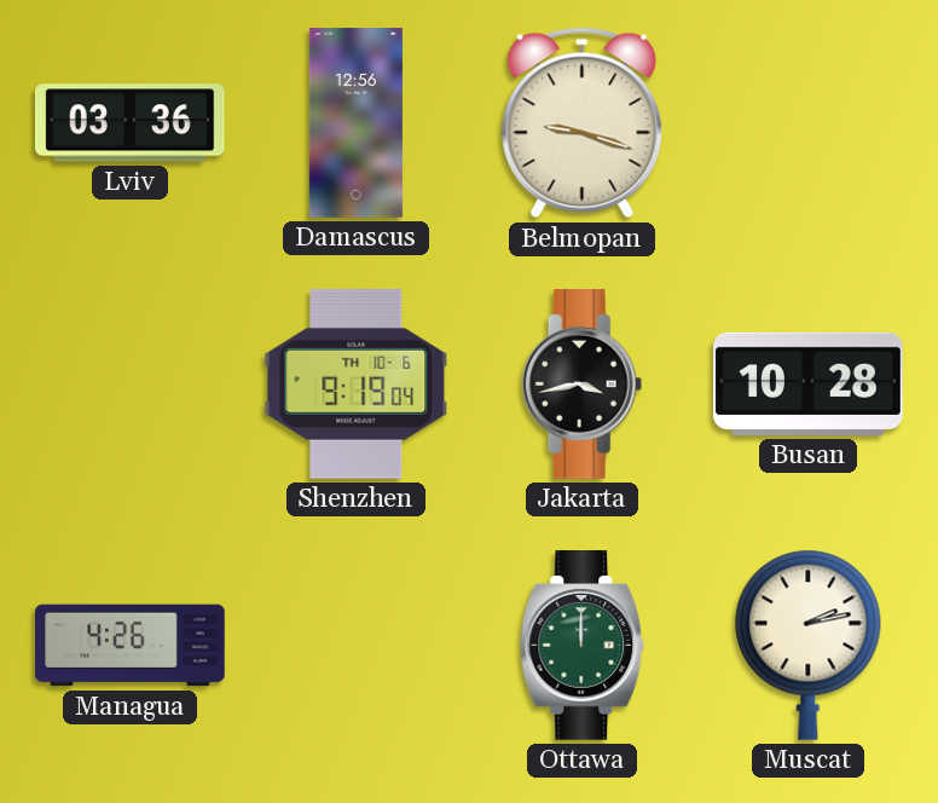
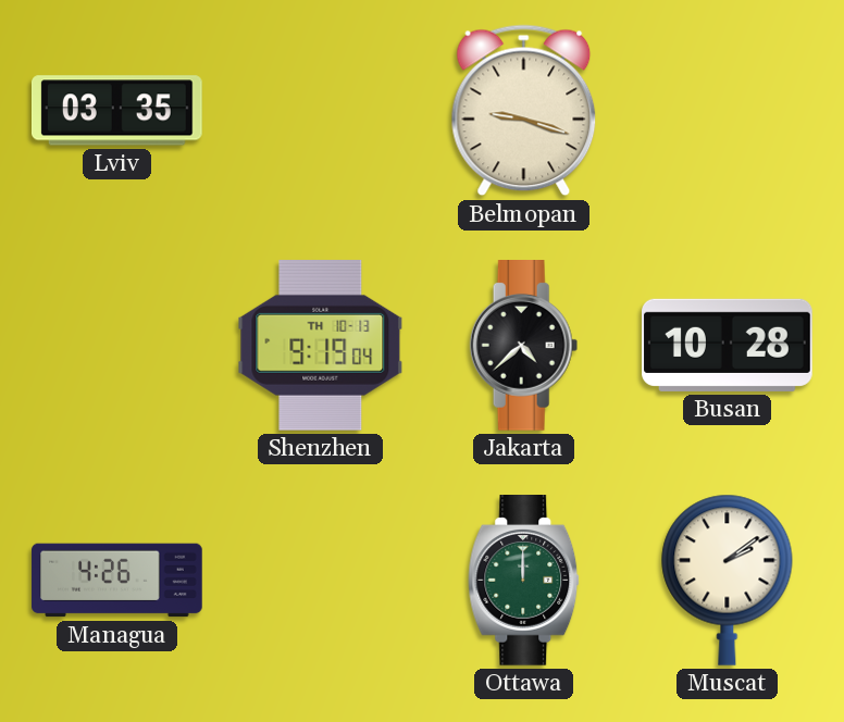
Lviv: 03:36 -> 03:35 (117, 111)
Damascus: 12:56 -> none (355, 123)
Shenzhen date: TH 10-6 -> TH 10-13 (321, 345)
Jakarta: 3:43 -> 4:38 (524, 346)
Muscat: 2:13 -> 2:09 (728, 580)
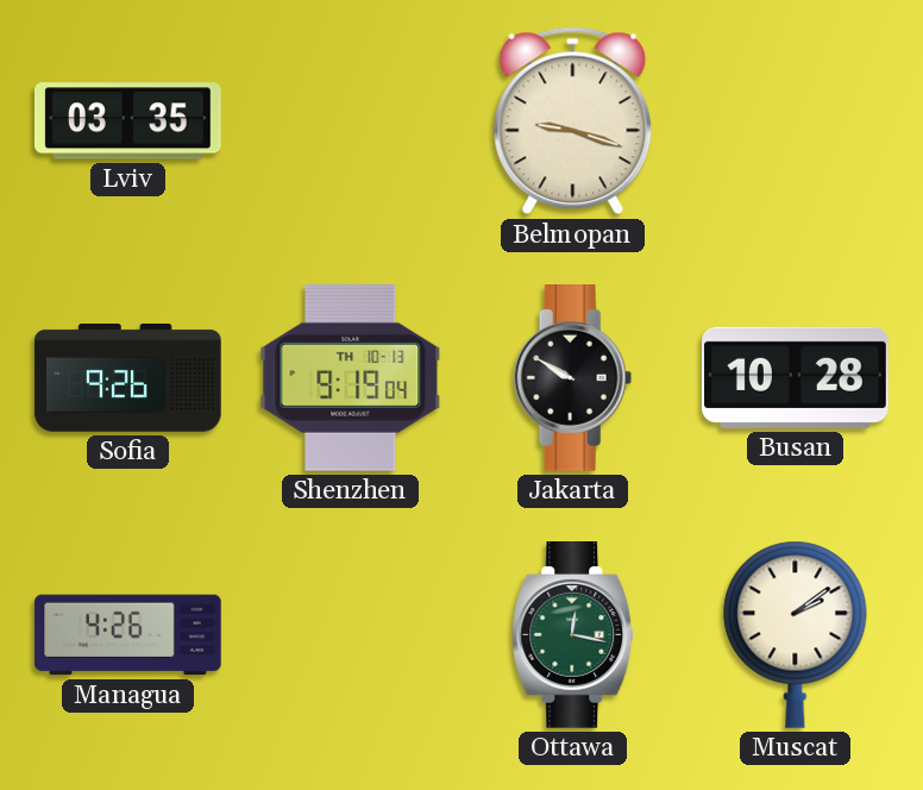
Sofia: none -> 9:26 (128, 378)
Jakarta: 4:38 -> 9:50 (573, 378)
Ottawa: 12:00 -> 12:17 (573, 635)
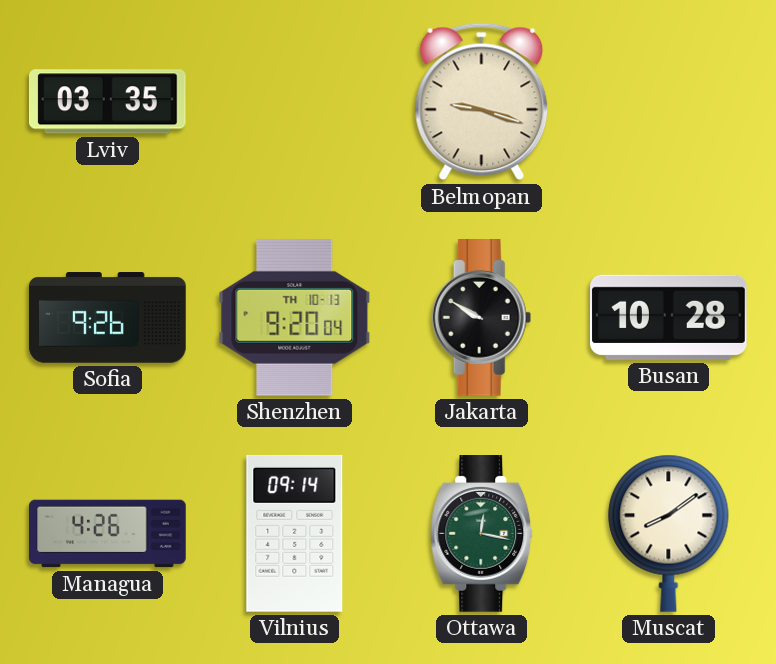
Shenzhen: 9:19 -> 9:20 (295, 317)
Vilnius: none -> 09:14 (295, 533)
Muscat: 2:09 -> 8:09 (669, 533)
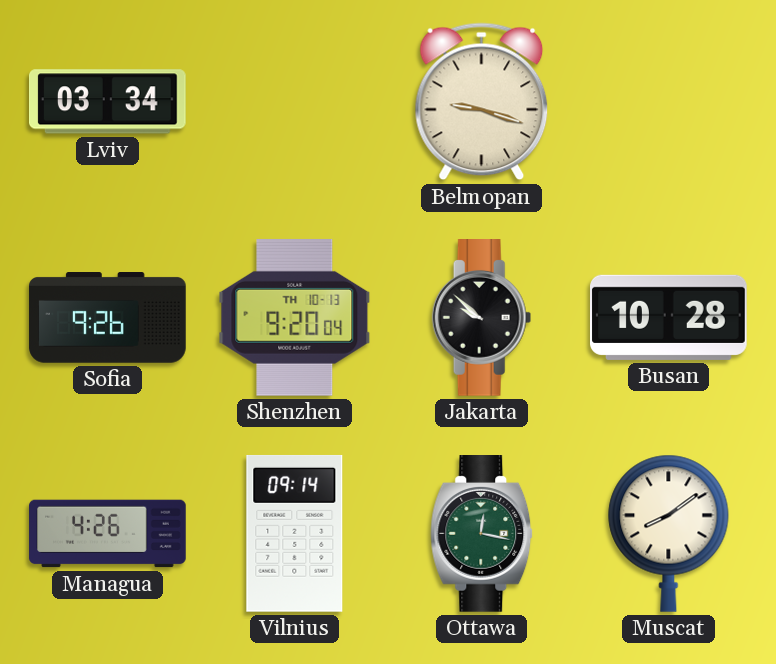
Lviv: 03:35 -> 03:34 (108, 102)
Jakarta: 9:50 -> 9:52 (482, 318)
